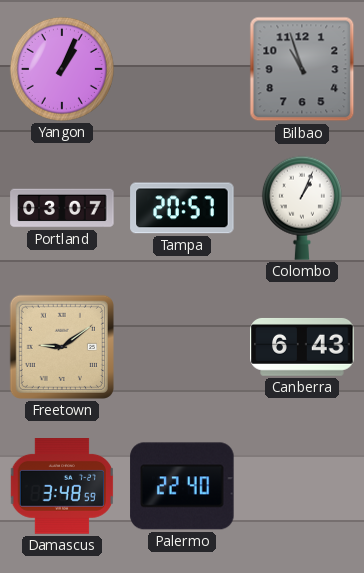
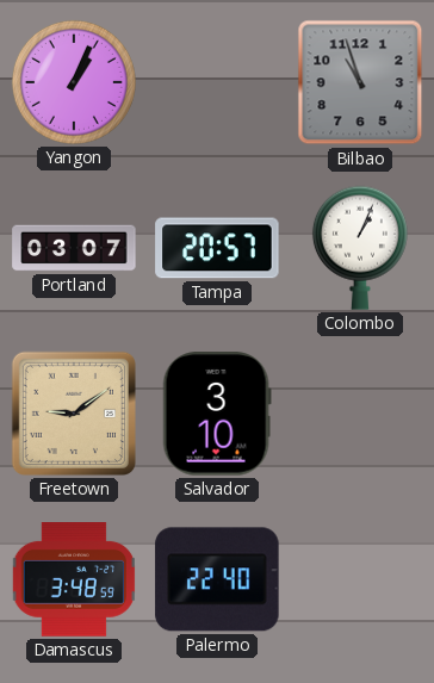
Salvador: none -> 3:10 (217, 414)
Canberra: 6:43 -> none (302, 347)
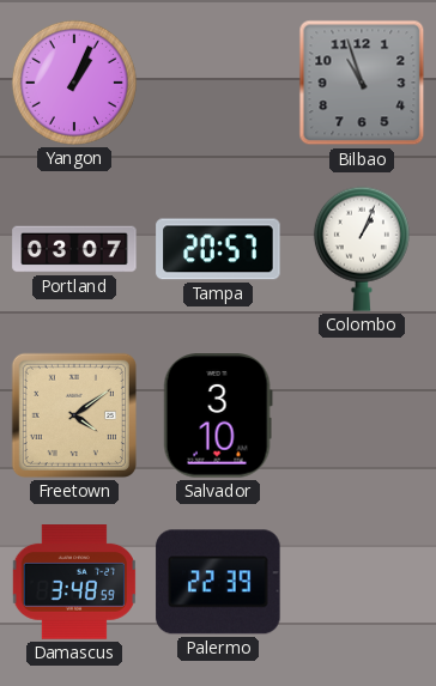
Freetown: 9:09 -> 4:09 (74, 415)
Palermo: 22:40 -> 22:39 (218, 582)
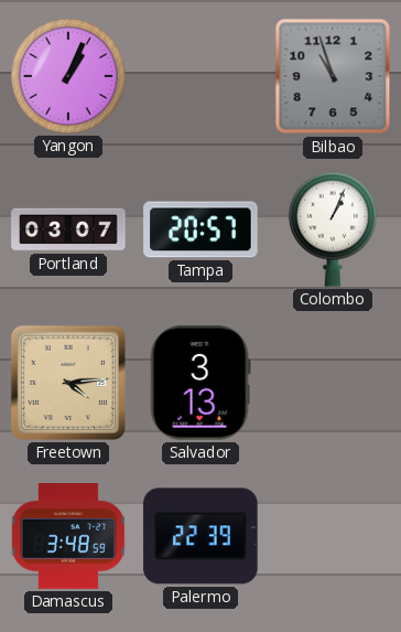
Freetown: 4:09 -> 4:14 (68, 383)
Salvador: 3:10 -> 3:13 (201, 383)
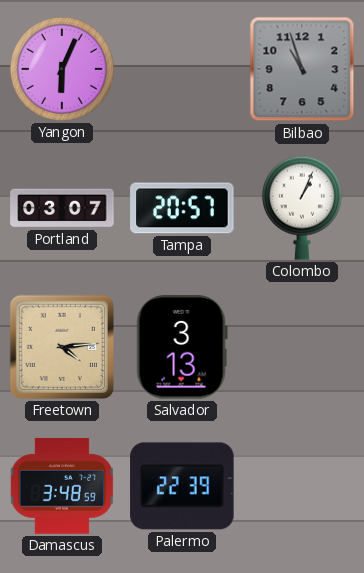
Yangon: 1:04 -> 6:04 (62, 69)
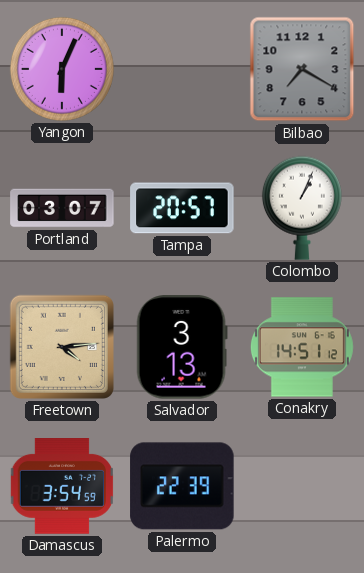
Bilbao: 10:57 -> 7:20 (302, 69)
Conakry: none -> 14:51 (302, 347)
Damascus: 3:48 -> 3:54 (61, 487)
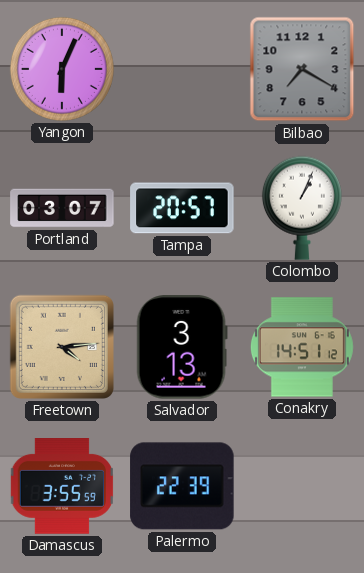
Damascus: 3:54 -> 3:55 (61, 487)
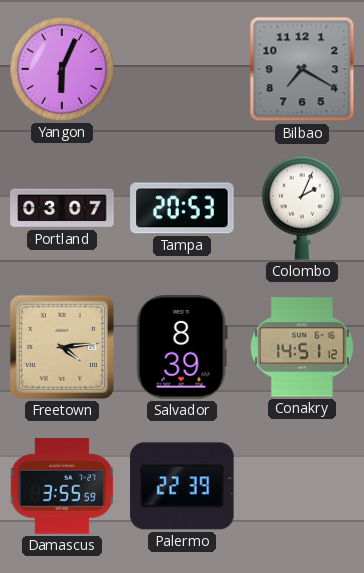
Tampa: 20:57 -> 20:53 (182, 208)
Colombo: 1:04 -> 2:04 (302, 208)
Salvador: 3:13 -> 8:39 (182, 347)
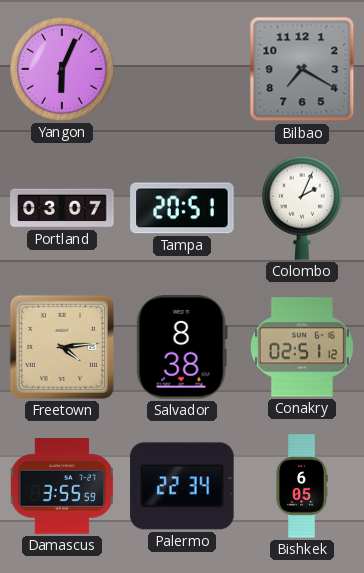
Tampa: 20:53 -> 20:51 (182, 208)
Salvador: 8:39 -> 8:38 (182, 347)
Conakry: 14:51 -> 02:51 (302, 347)
Palermo: 22:39 -> 22:34 (182, 486)
Bishkek: none -> 6:05 (302, 486)
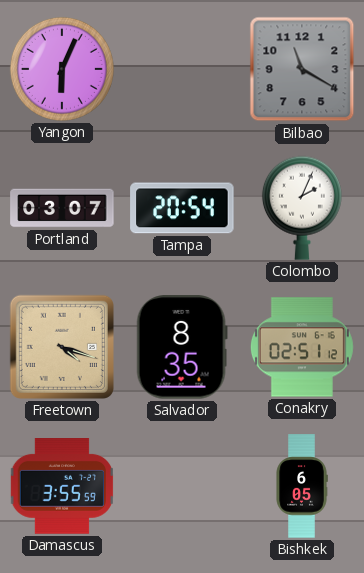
Bilbao: 7:20 -> 11:20 (302, 69)
Tampa: 20:51 -> 20:54 (182, 208)
Freetown: 4:14 -> 4:18 (62, 347)
Salvador: 8:38 -> 8:35 (182, 347)
Palermo: 22:34 -> none (182, 486)
